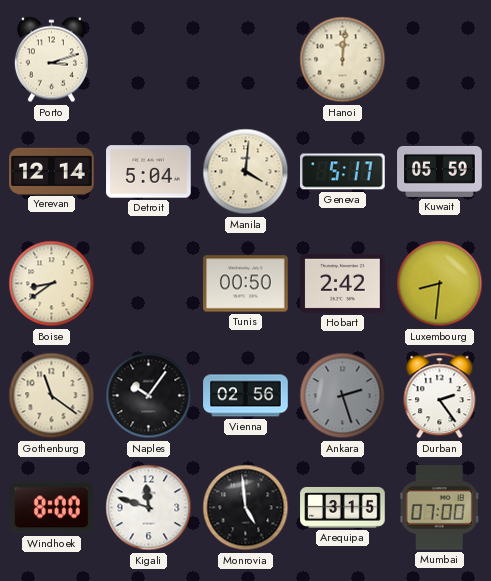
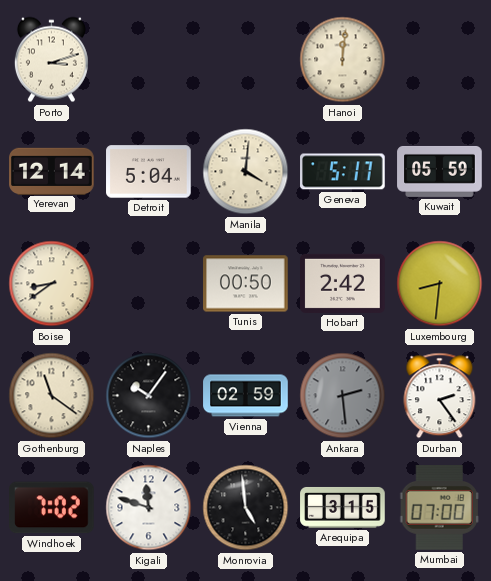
Vienna: 02:56 -> 02:59 (246, 396)
Ankara: 2:27 -> 2:29 (343, 396)
Windhoek: 8:00 -> 7:02 (52, 508)
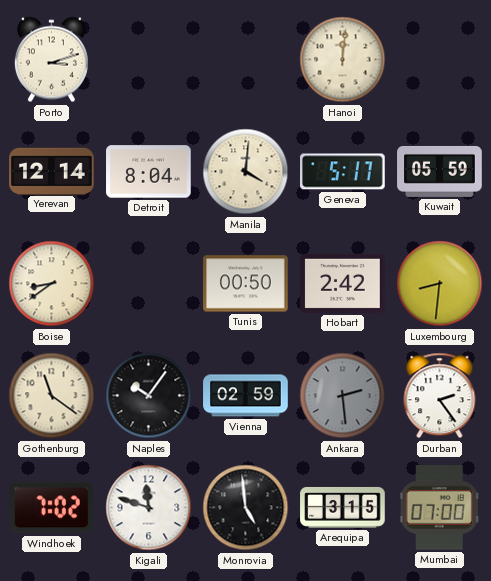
Detroit: 5:04 -> 8:04 (149, 172)
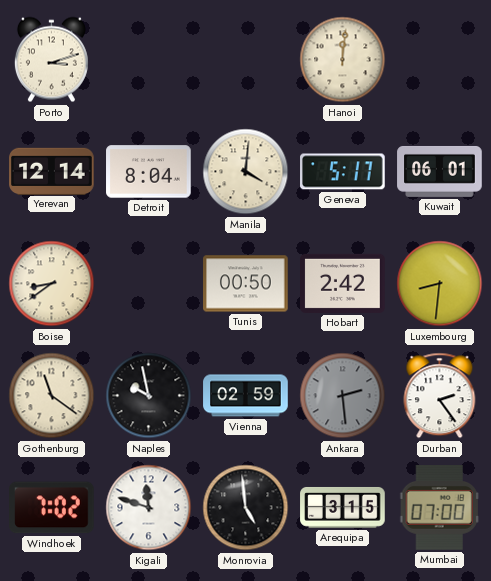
Kuwait: 05:59 -> 06:01 (440, 171)
Naples: 10:06 -> 9:58 (149, 396)
